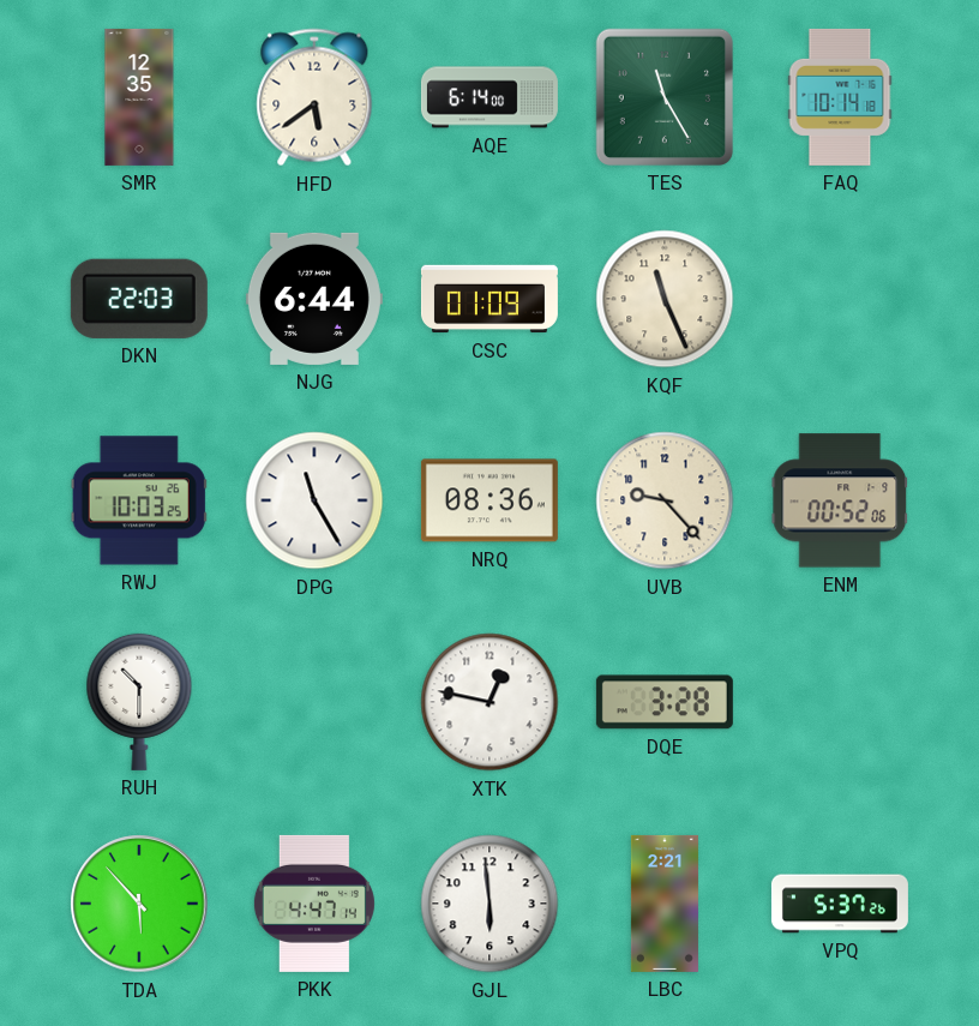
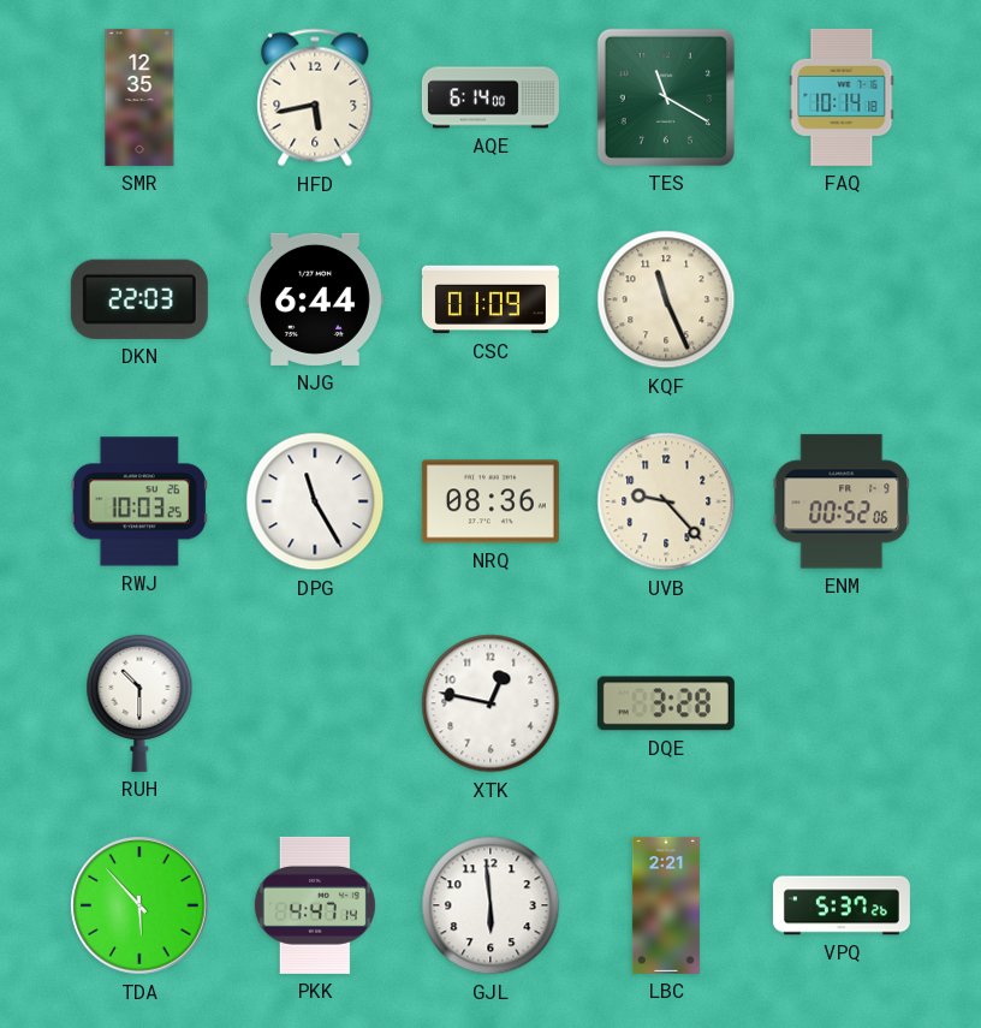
HFD: 5:39 -> 5:43 (315, 97)
TES: 11:25 -> 11:20 (666, 97)
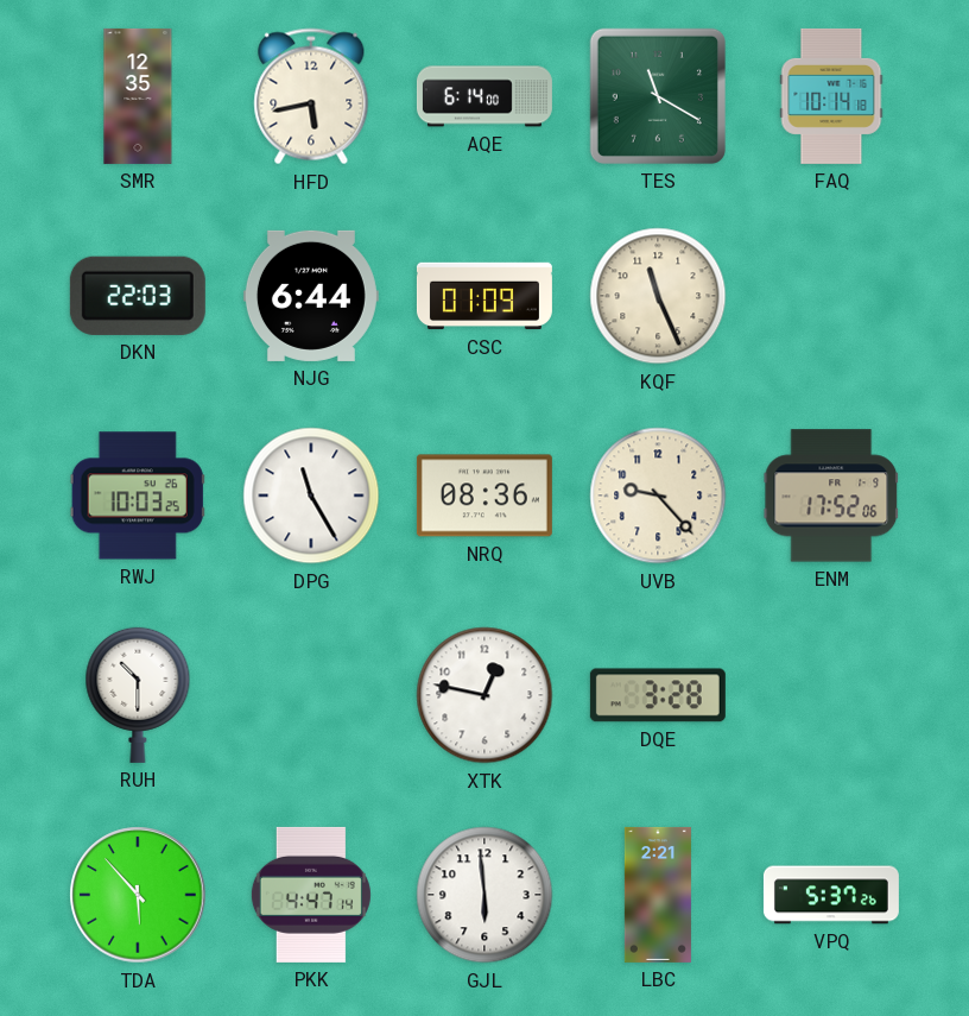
ENM: 00:52 -> 17:52 (831, 496)
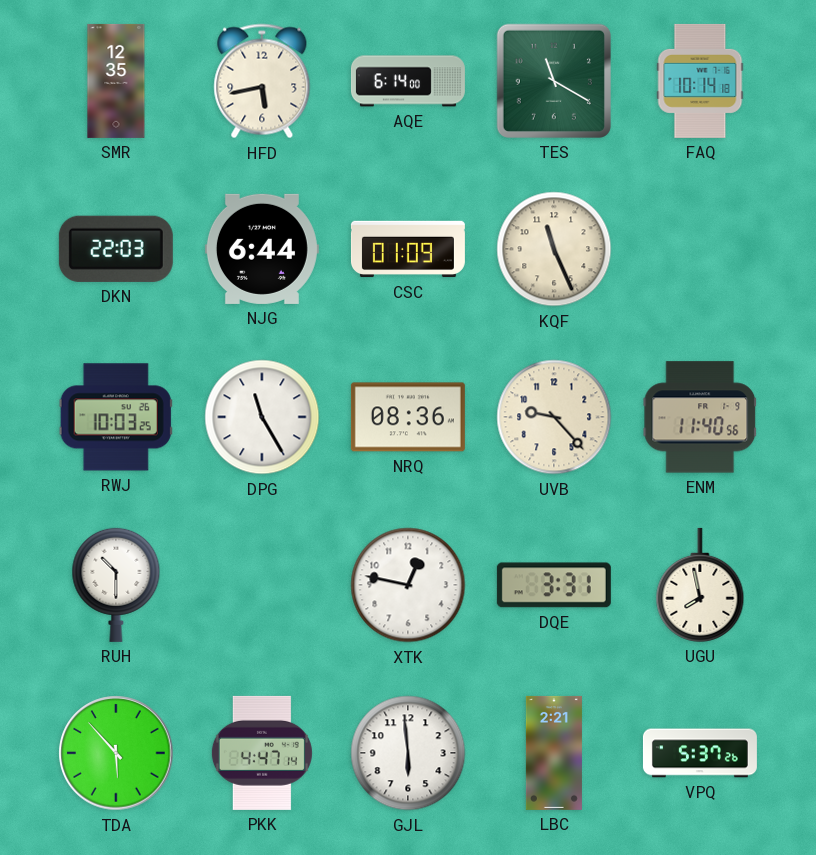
ENM: 17:52 -> 11:40 (700, 417)
DQE: 3:28 -> 3:31 (554, 585)
UGU: none -> 7:58 (700, 585)
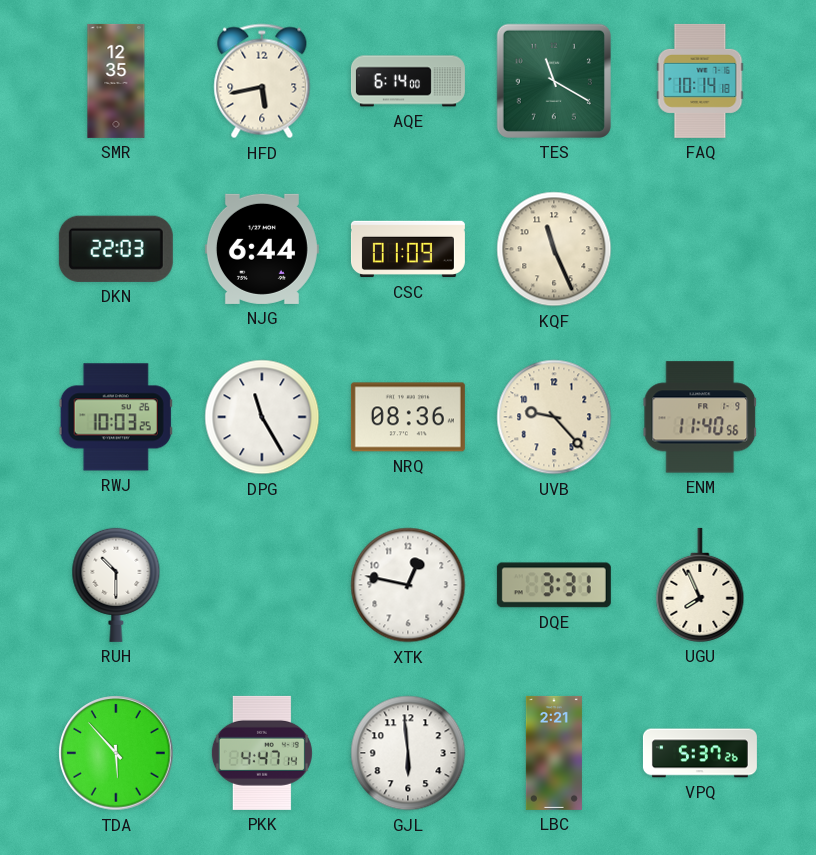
UGU: 7:58 -> 7:56 (700, 585)
